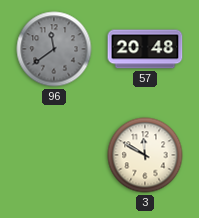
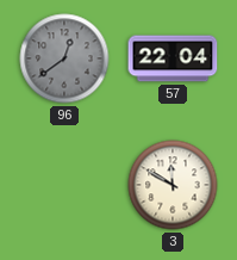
96: 11:39 -> 12:39 (64, 58)
57: 20:48 -> 22:04 (173, 58)
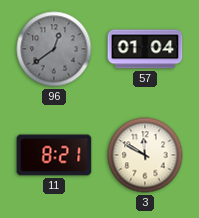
57: 22:04 -> 01:04 (145, 49)
11: none -> 8:21 (54, 155)
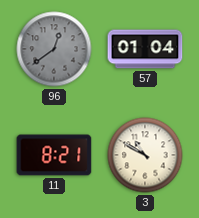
3: 11:50 -> 10:50 (145, 155)
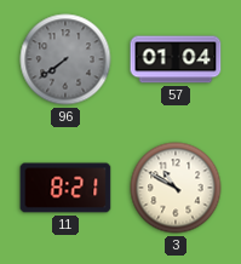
96: 12:39 -> 7:39 (65, 59)
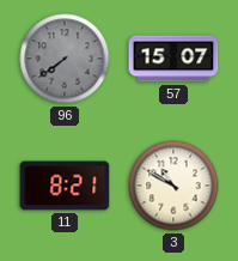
57: 01:04 -> 15:07 (173, 59)
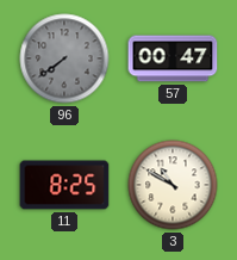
57: 15:07 -> 00:47 (173, 58)
11: 8:21 -> 8:25 (64, 185)
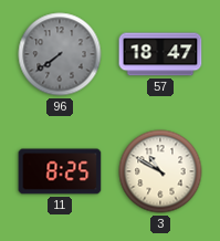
57: 00:47 -> 18:47 (160, 54)
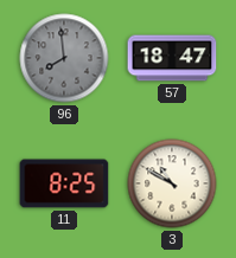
96: 7:39 -> 7:59 (64, 58)
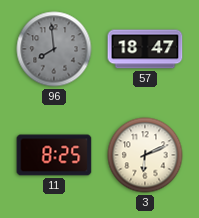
3: 10:50 -> 6:11 (145, 155)
